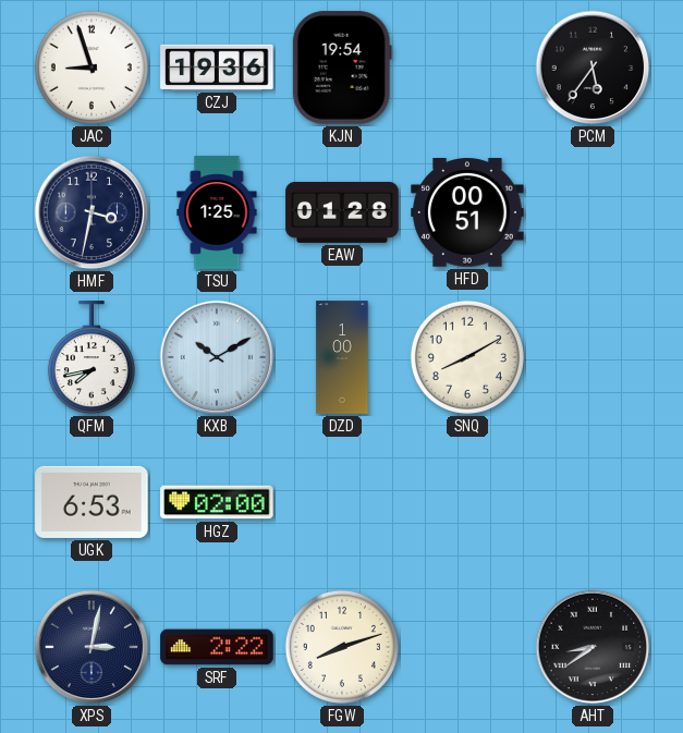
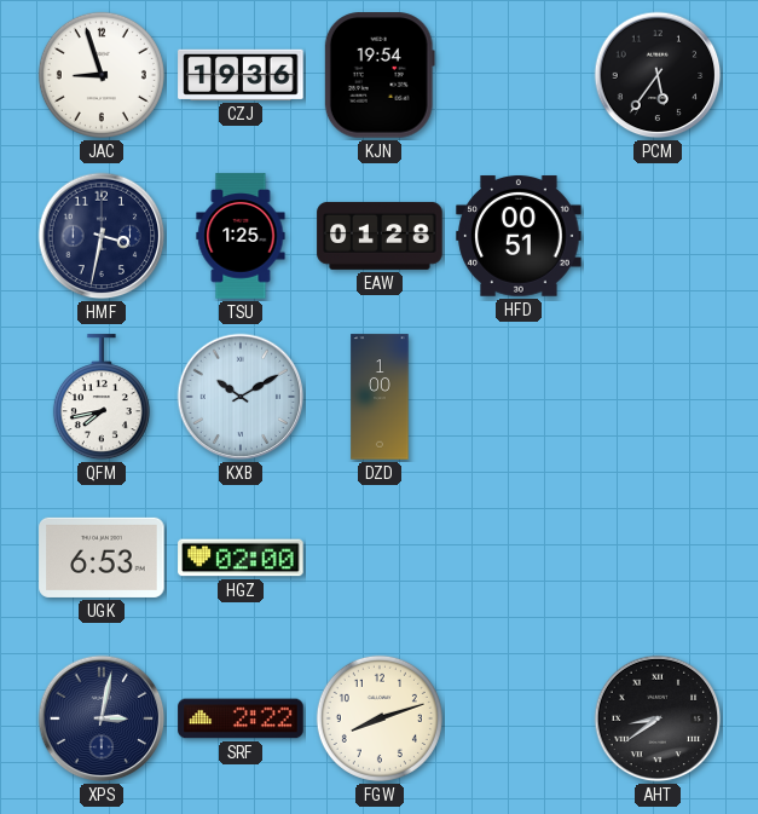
SNQ: 8:10 -> none (467, 357)
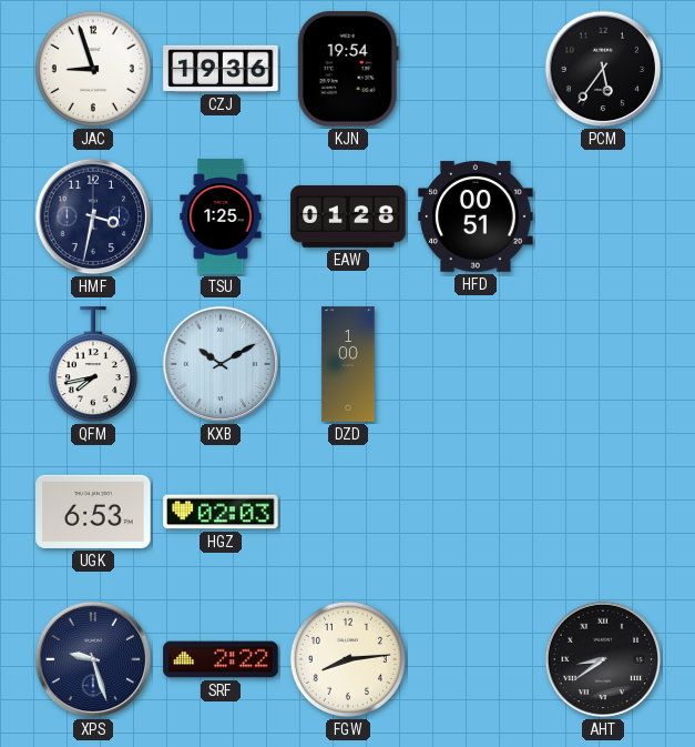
HGZ: 02:00 -> 02:03 (221, 512)
XPS: 3:02 -> 9:27 (93, 659)
FGW: 8:12 -> 8:14 (348, 659)
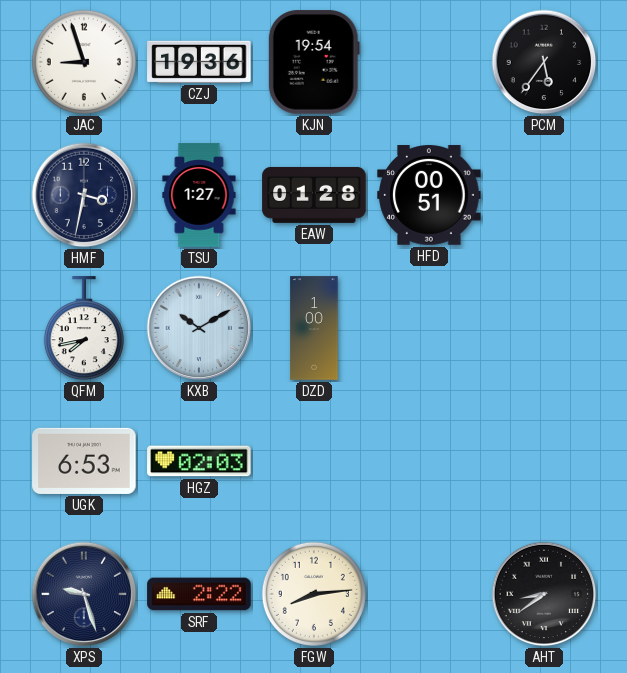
TSU: 1:25 -> 1:27 (199, 195)
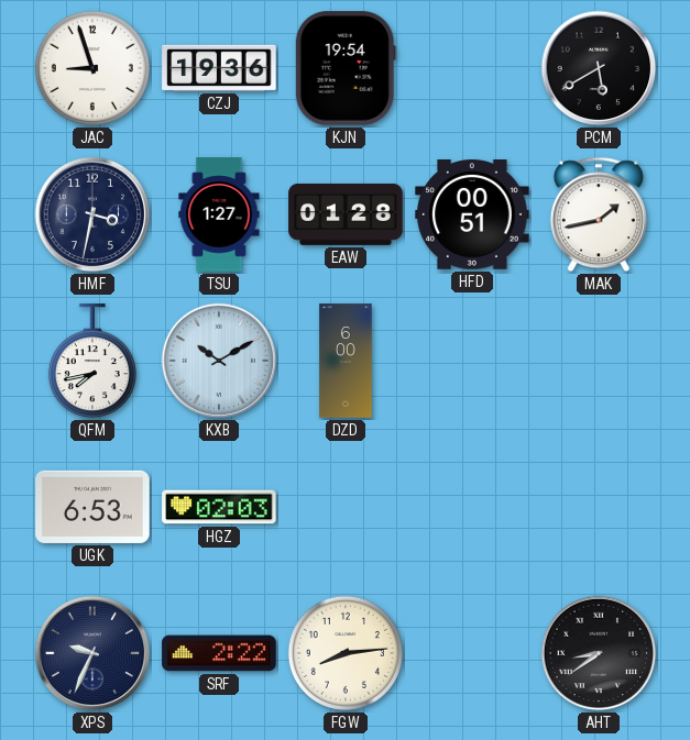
PCM: 5:36 -> 5:40 (599, 68)
MAK: none -> 1:43 (599, 214)
DZD: 1:00 -> 6:00 (346, 361)
XPS: 9:27 -> 9:34 (92, 653)
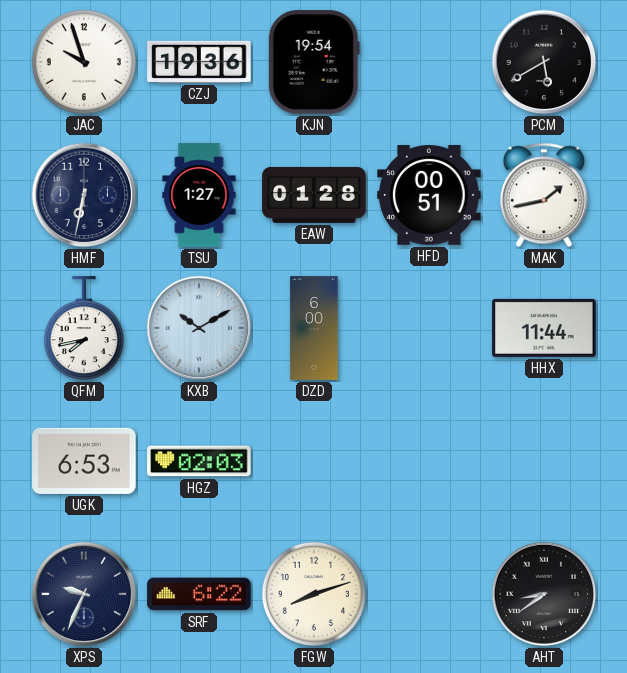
JAC: 8:57 -> 9:57 (84, 62)
HMF: 3:32 -> 6:32 (84, 195)
HHX: none -> 11:44 (544, 328)
SRF: 2:22 -> 6:22 (199, 594)
FGW: 8:14 -> 8:12 (314, 594)
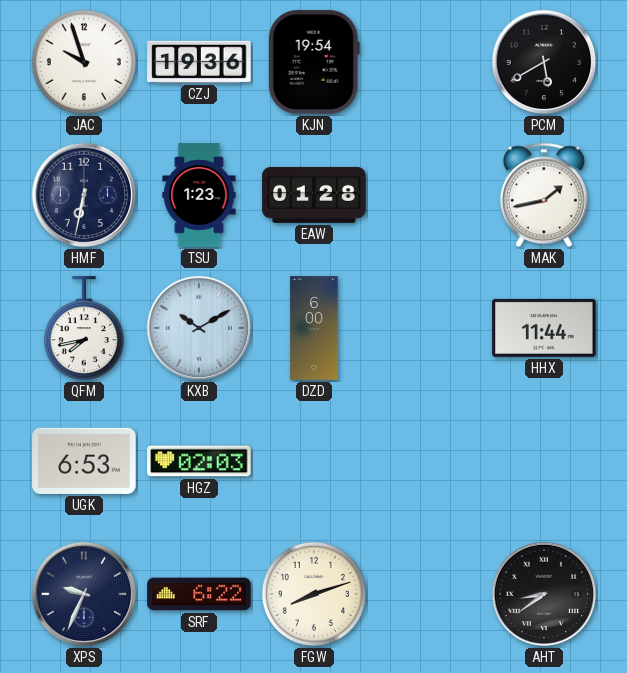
TSU: 1:27 -> 1:23 (199, 195)
HFD: 00:51 -> none (429, 195)
